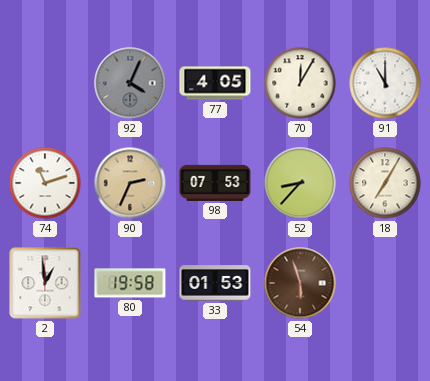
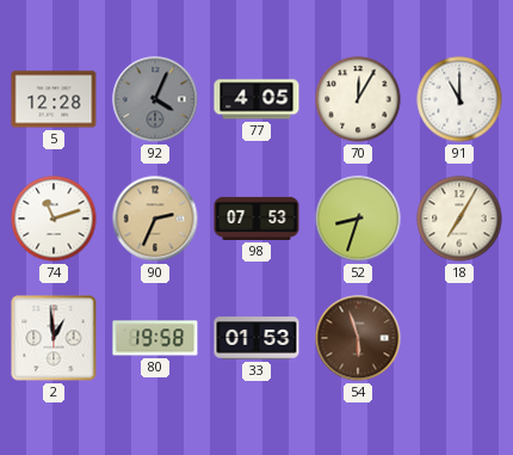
5: none -> 12:28 (54, 99)
52: 8:37 -> 8:33 (358, 219)
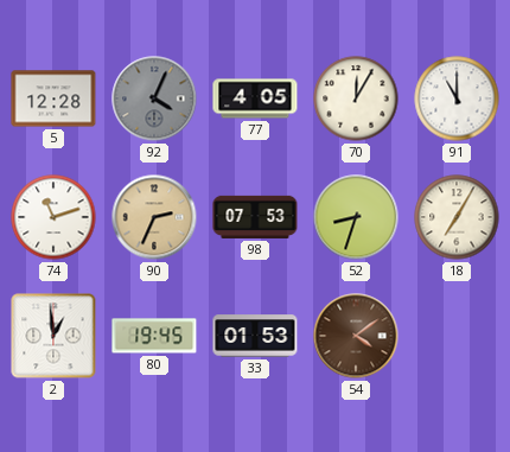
80: 19:58 -> 19:45 (154, 336)
54: 5:57 -> 4:09 (356, 336)
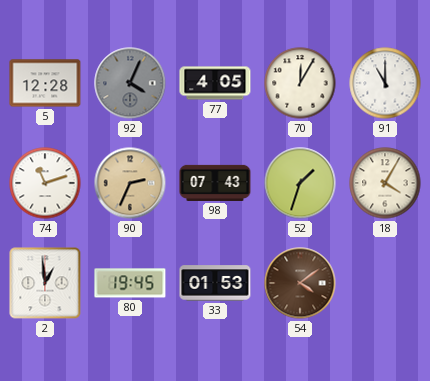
98: 07:53 -> 07:43 (215, 183)
52: 8:33 -> 1:33 (300, 183)
18: 7:05 -> 4:05 (385, 183)
